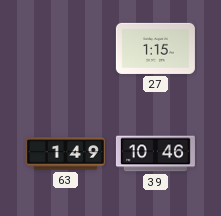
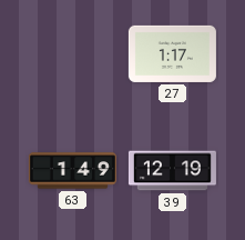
27: 1:15 -> 1:17 (172, 53)
39: 10:46 -> 12:19 (172, 171)
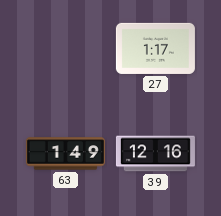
39: 12:19 -> 12:16 (155, 154)
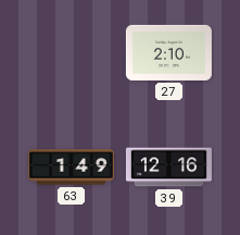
27: 1:17 -> 2:10 (168, 52)
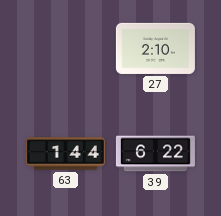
63: 1:49 -> 1:44 (65, 154)
39: 12:16 -> 6:22 (155, 154)
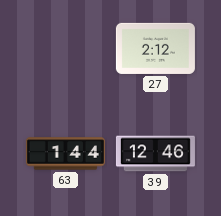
27: 2:10 -> 2:12 (155, 48)
39: 6:22 -> 12:46 (155, 154)
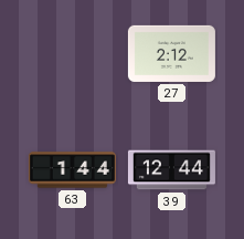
39: 12:46 -> 12:44 (171, 170)
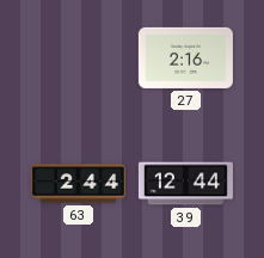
27: 2:12 -> 2:16 (185, 57)
63: 1:44 -> 2:44 (78, 184)
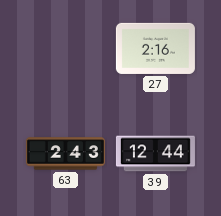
63: 2:44 -> 2:43 (65, 154)
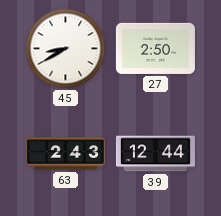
45: none -> 8:40 (66, 49)
27: 2:16 -> 2:50 (155, 48)
